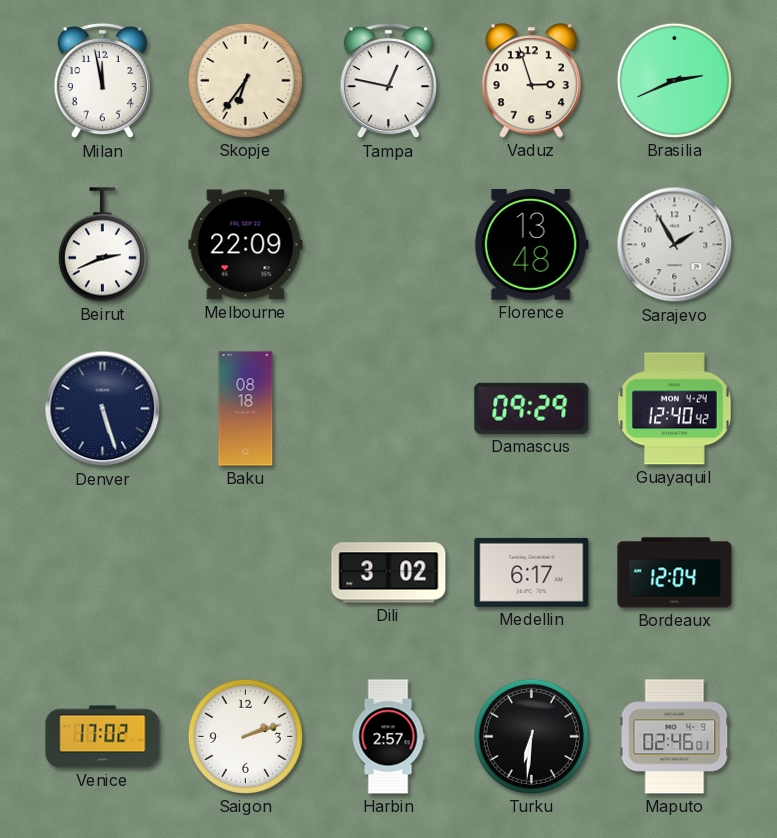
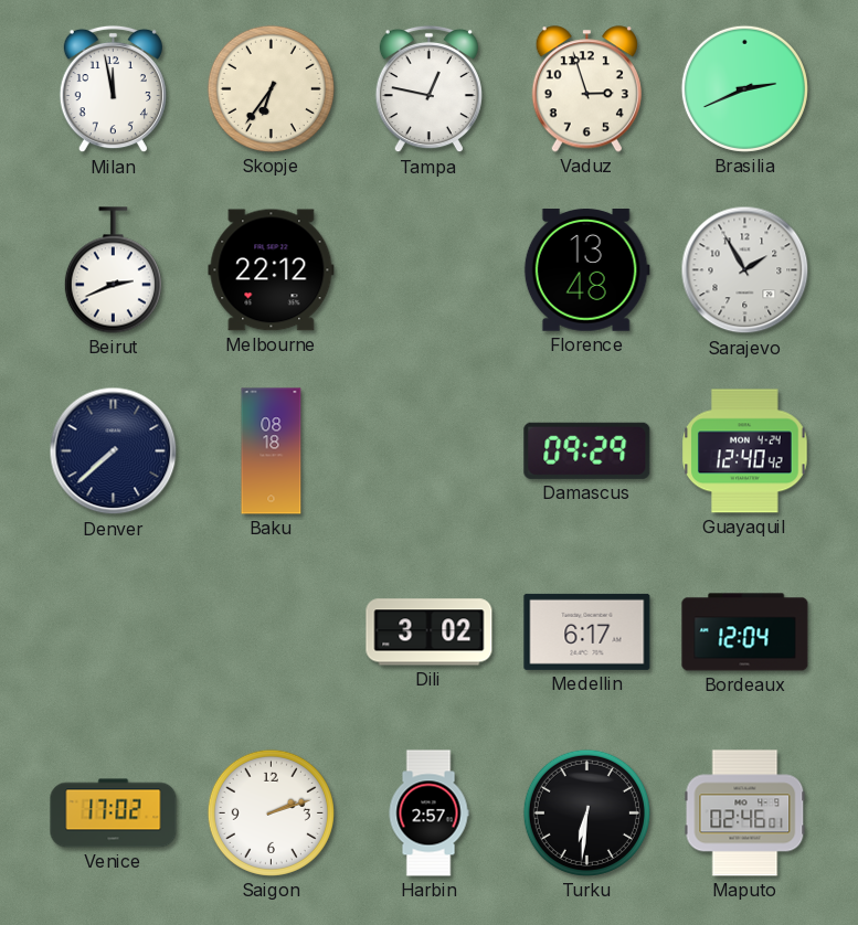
Melbourne: 22:09 -> 22:12 (272, 270)
Denver: 5:27 -> 7:38 (114, 451)
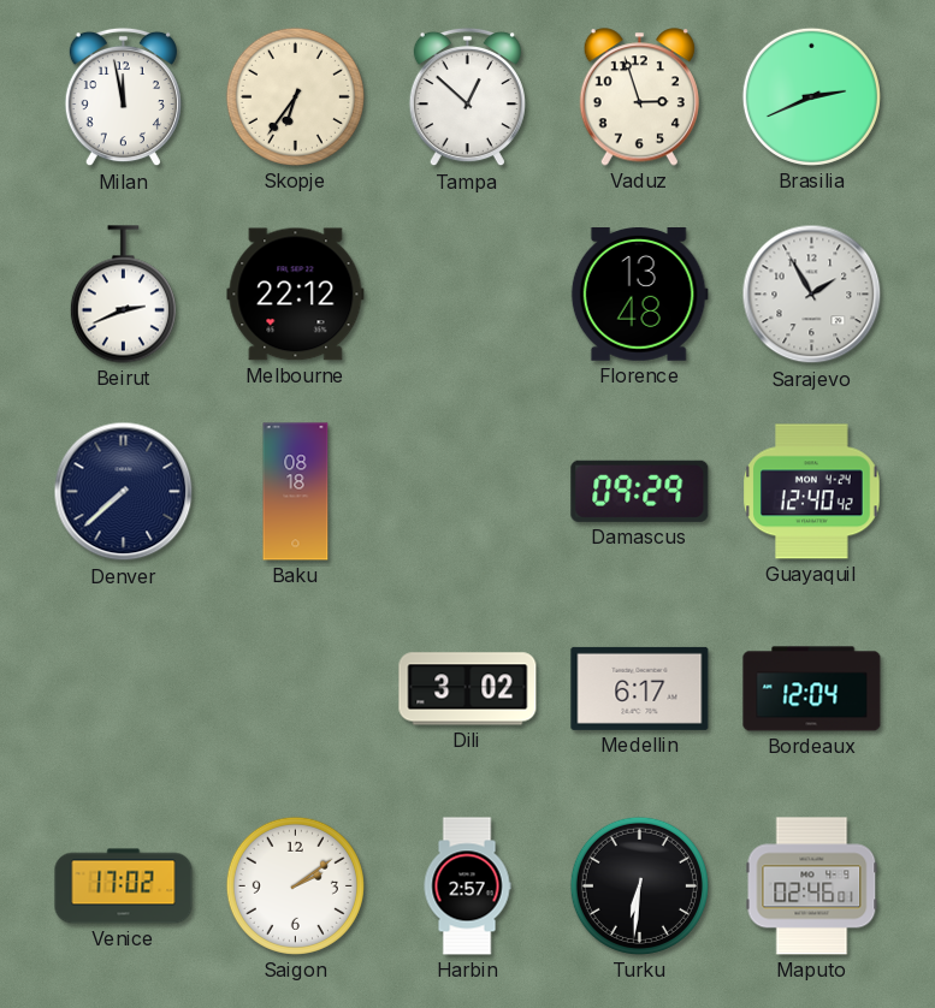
Tampa: 12:47 -> 12:52 (467, 97)
Saigon: 2:12 -> 2:09 (295, 885)
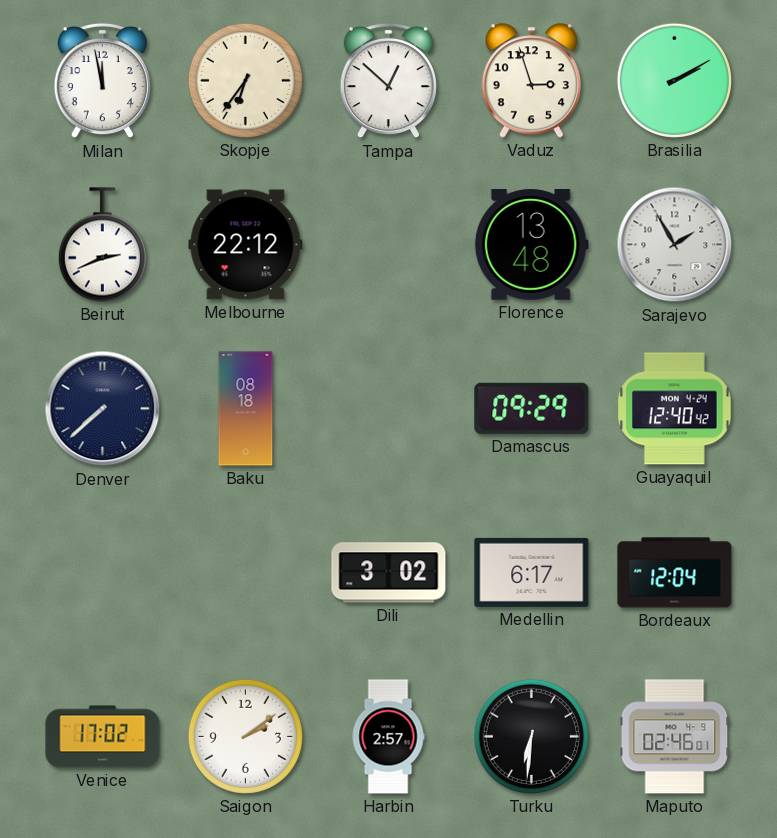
Brasilia: 2:41 -> 2:10 (674, 80)
